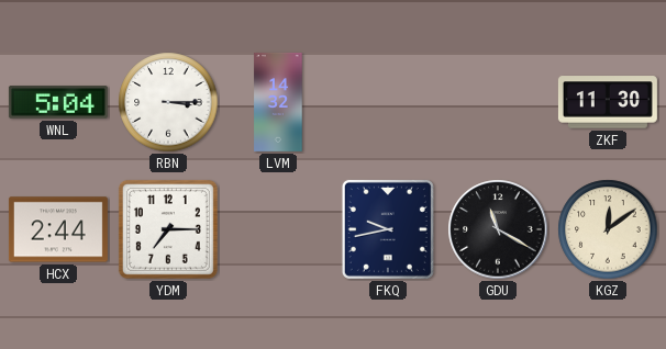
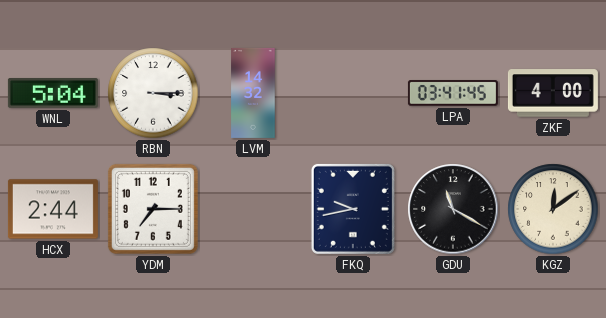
LPA: none -> 03:41 (453, 93)
ZKF: 11:30 -> 4:00 (553, 93)
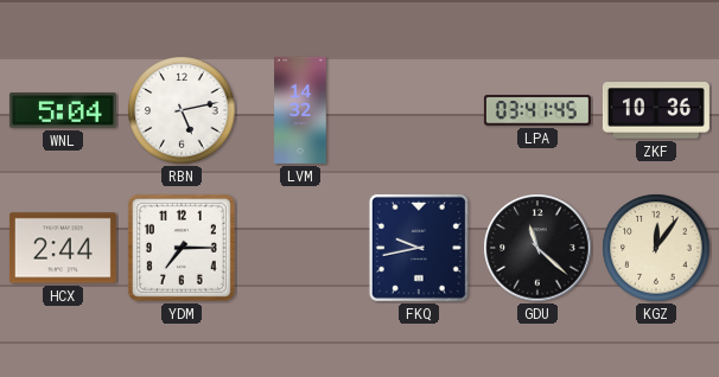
RBN: 3:15 -> 5:13 (182, 110)
ZKF: 4:00 -> 10:36 (656, 110)
GDU: 11:20 -> 11:22 (537, 248)
KGZ: 12:09 -> 12:06 (656, 248)
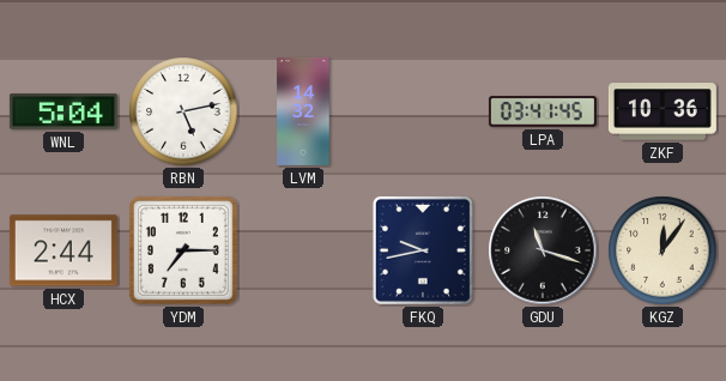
GDU: 11:22 -> 11:18 (543, 250)
